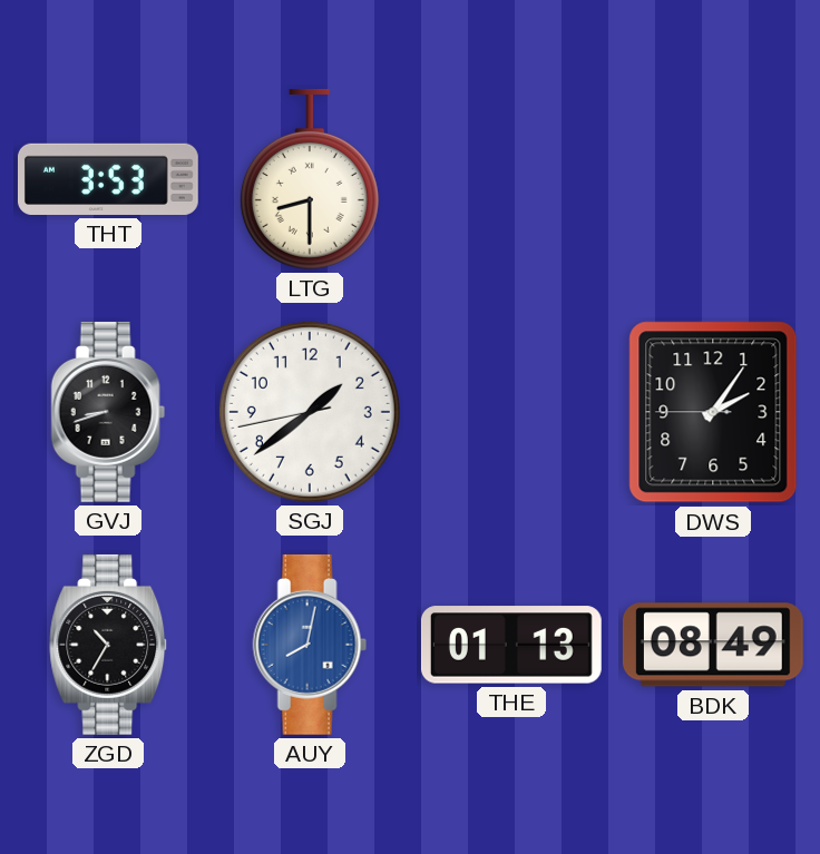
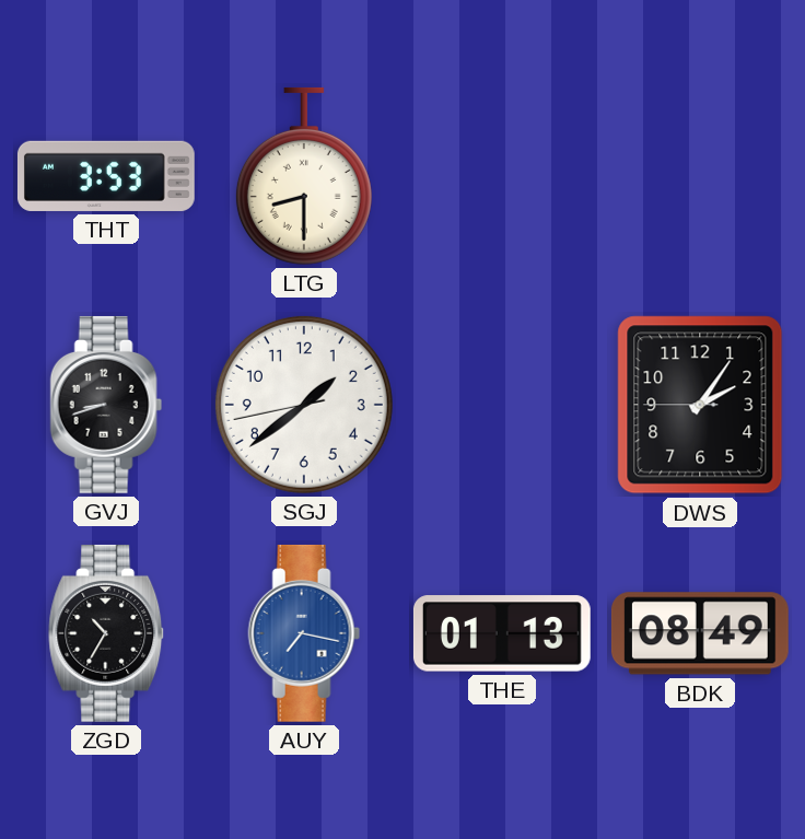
AUY: 8:02 -> 7:17 (304, 633)
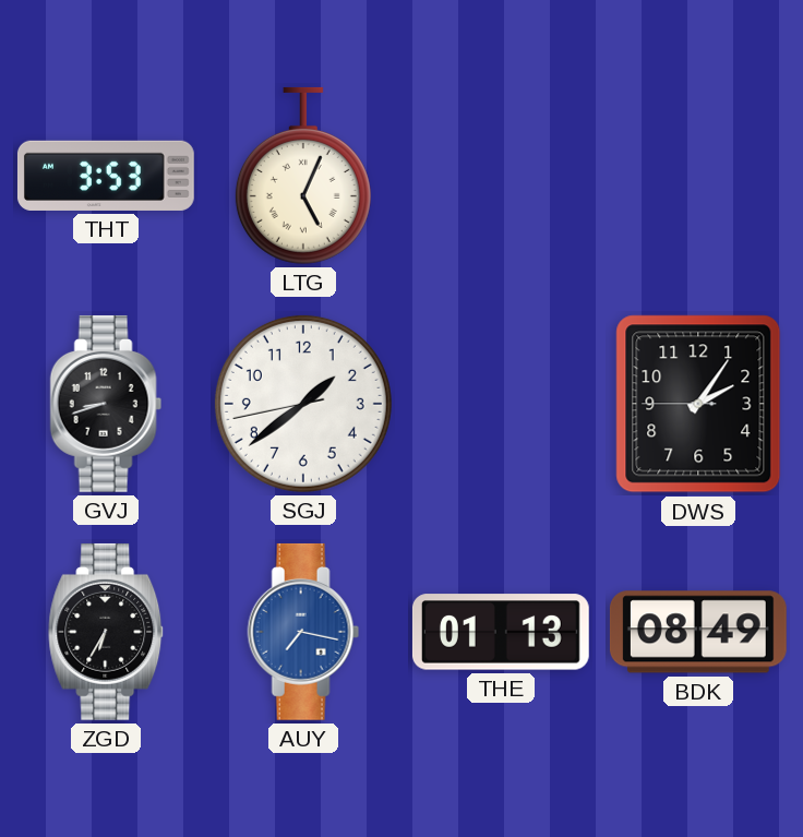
LTG: 8:30 -> 5:04 (303, 176)
ZGD: 10:35 -> 6:35 (107, 632)
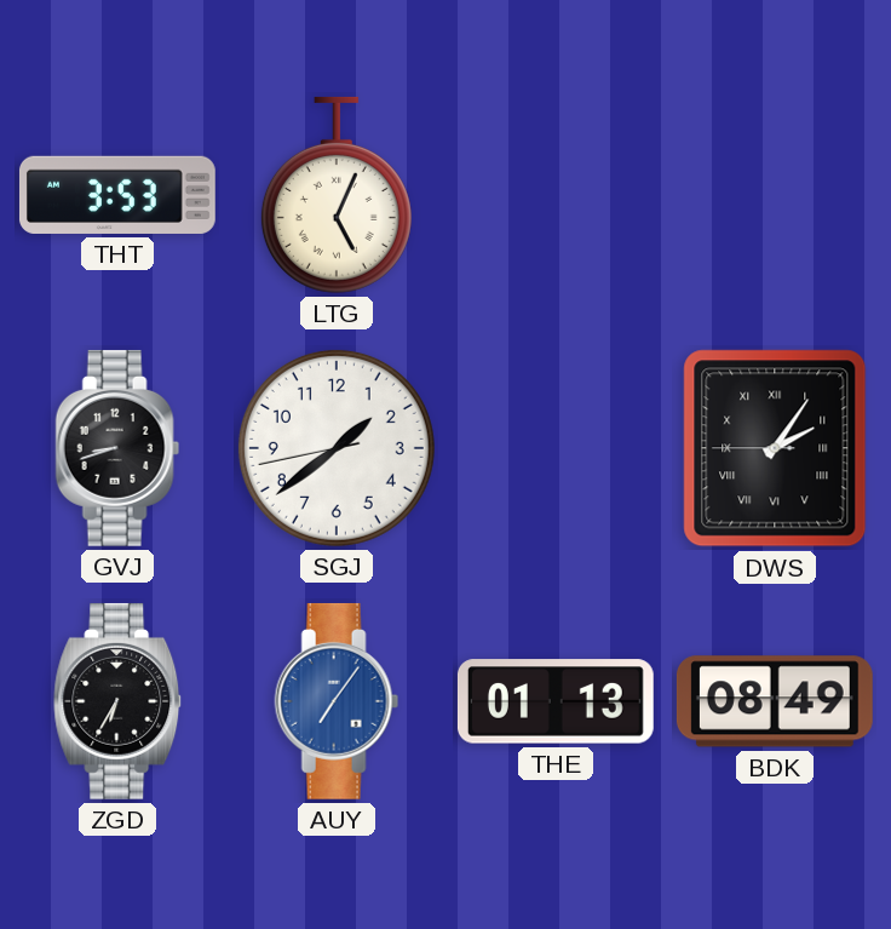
DWS numerals: Arabic -> Roman (775, 448)
AUY: 7:17 -> 7:06 (337, 701)
